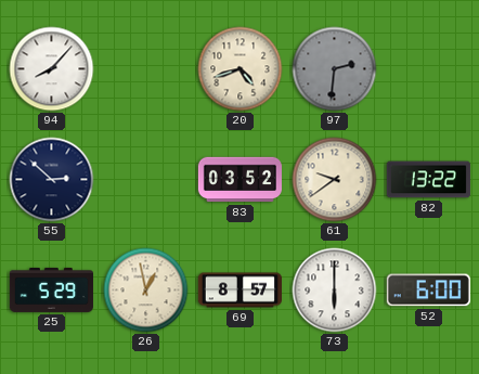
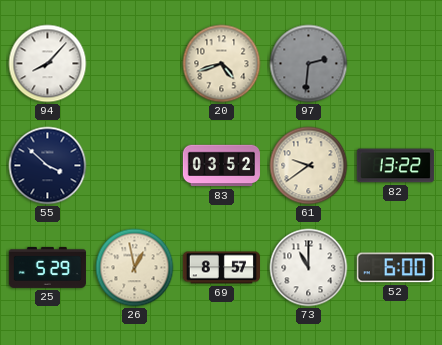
55: 2:52 -> 3:52 (48, 166)
73: 6:00 -> 11:00 (309, 268)
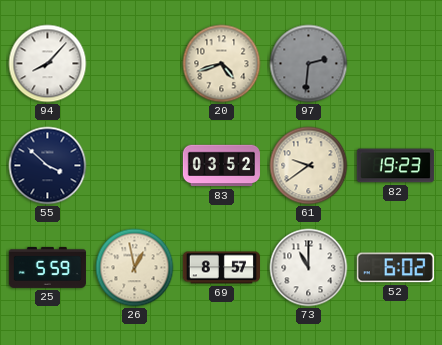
82: 13:22 -> 19:23 (395, 166)
25: 5:29 -> 5:59 (47, 267)
52: 6:00 -> 6:02 (395, 268)
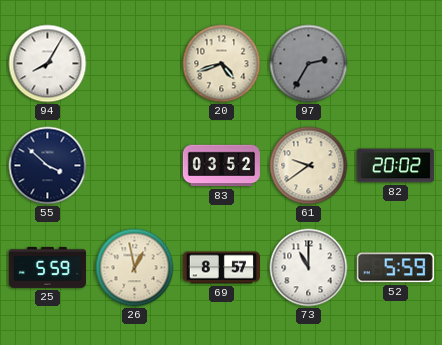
94: 8:07 -> 8:05 (48, 64)
97: 2:31 -> 2:35 (309, 64)
82: 19:23 -> 20:02 (395, 166)
52: 6:02 -> 5:59 (395, 268)
